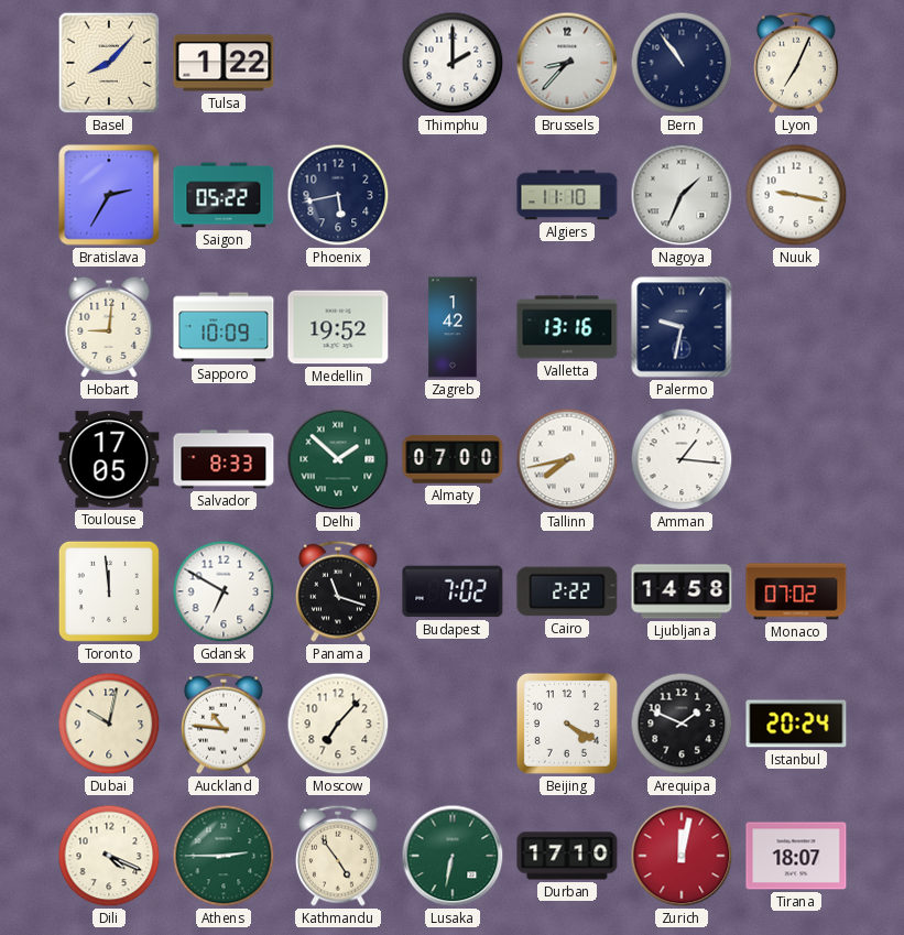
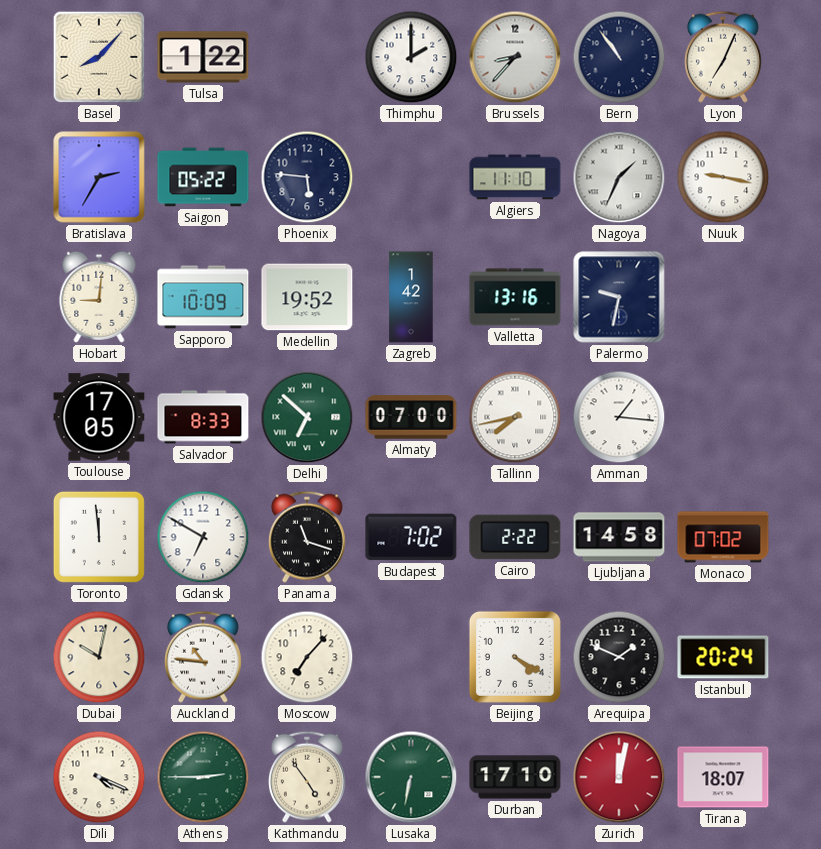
Phoenix: 5:43 -> 5:46 (307, 177)
Delhi: 1:52 -> 6:52 (307, 417)
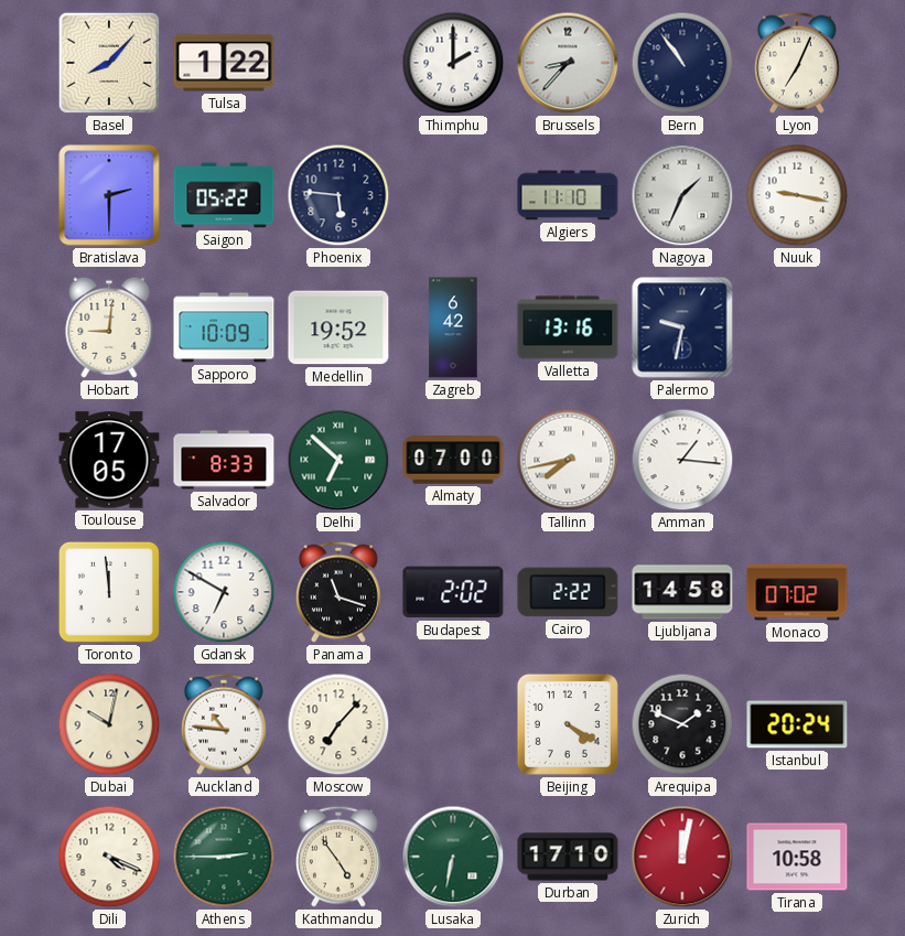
Bratislava: 2:35 -> 2:30 (109, 195)
Zagreb: 1:42 -> 6:42 (453, 327)
Budapest: 7:02 -> 2:02 (453, 592)
Tirana: 18:07 -> 10:58 (797, 857)
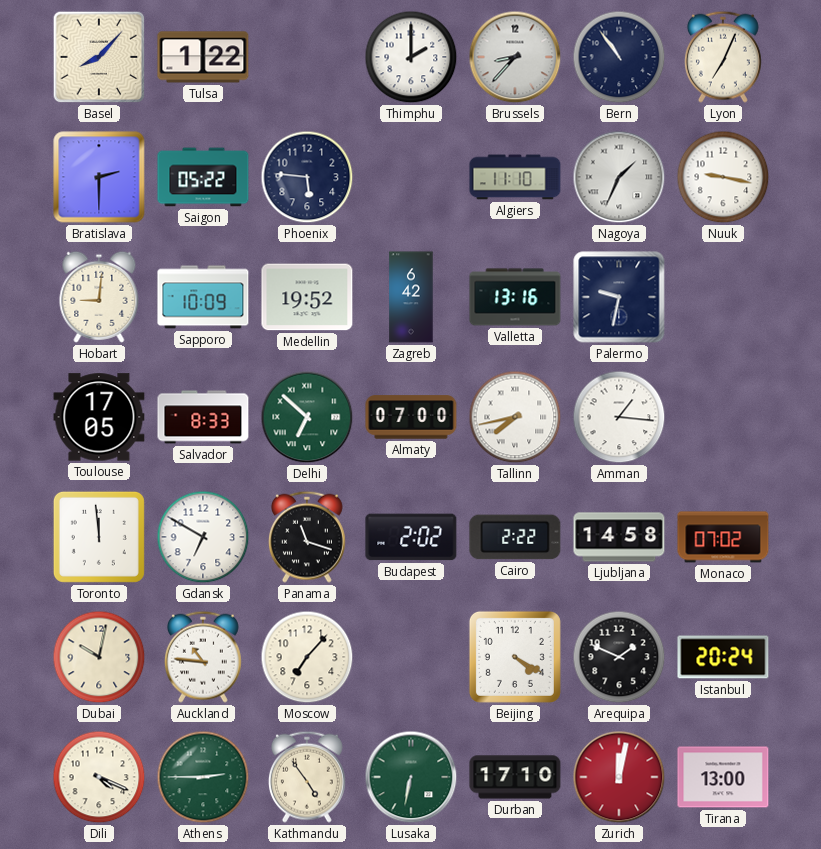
Tirana: 10:58 -> 13:00 (723, 777)
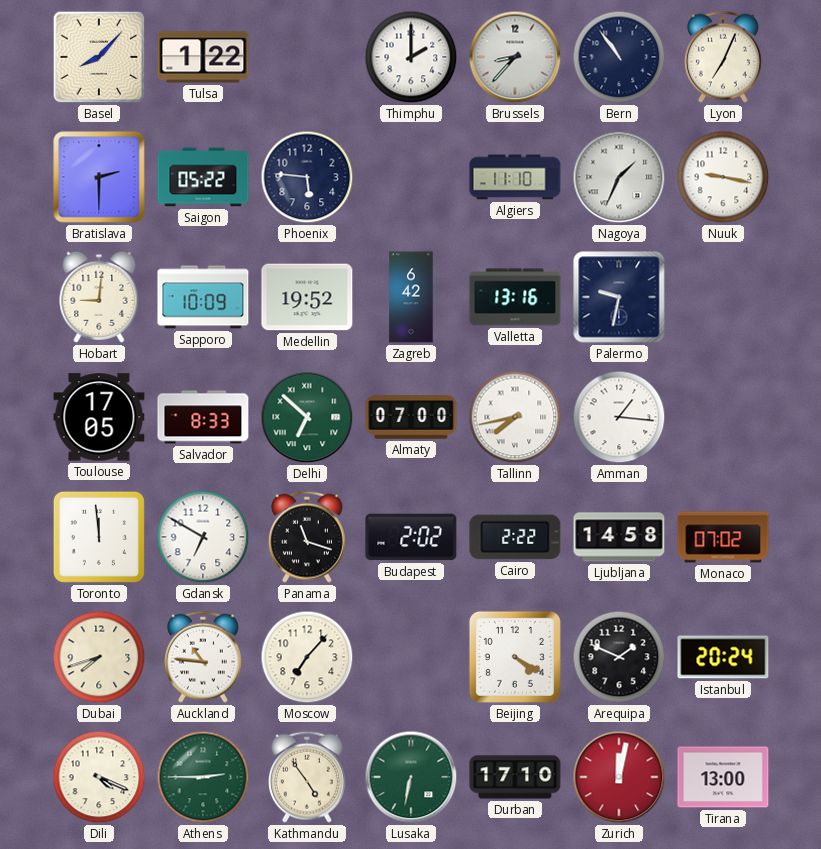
Dubai: 10:02 -> 7:42 (99, 657)
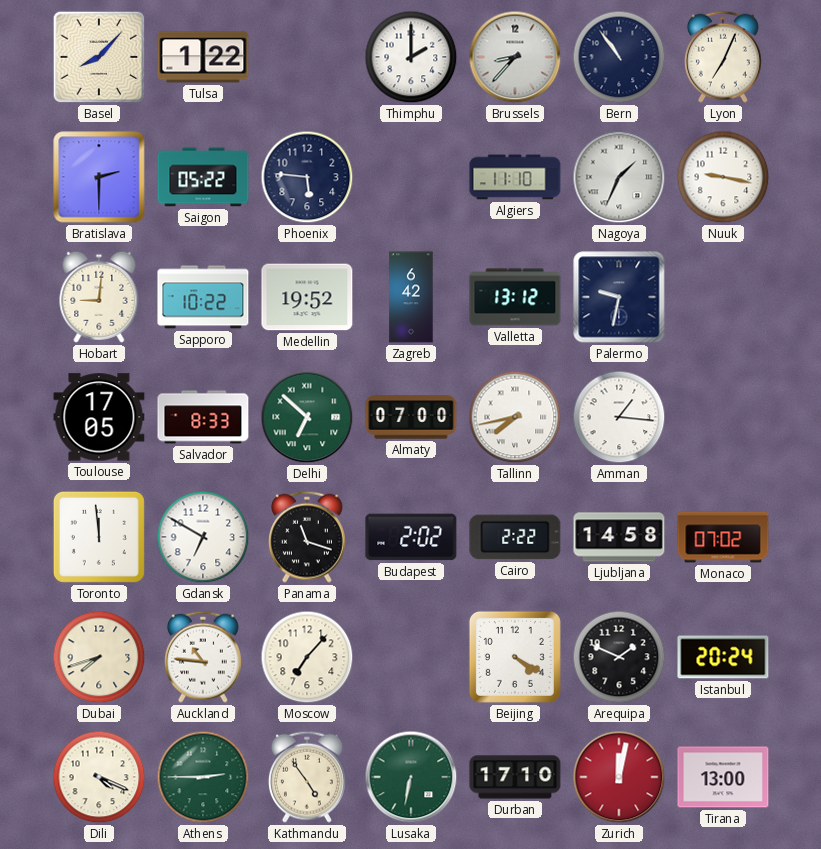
Sapporo: 10:09 -> 10:22 (203, 297)
Valletta: 13:16 -> 13:12 (515, 297)
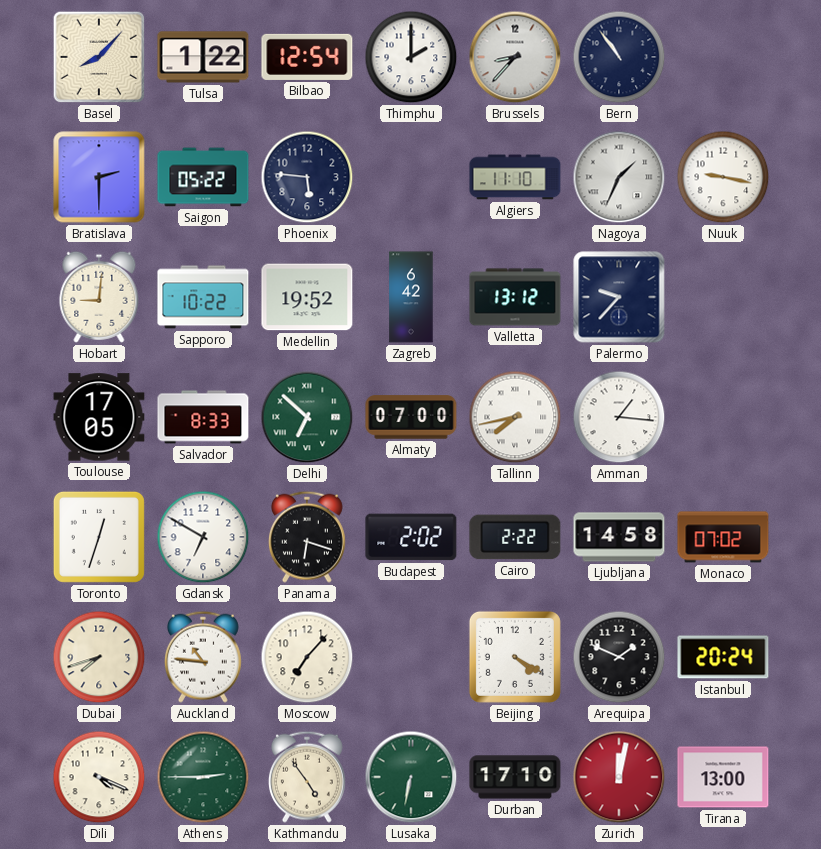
Bilbao: none -> 12:54 (307, 57)
Lyon: 7:04 -> none (723, 57)
Palermo: 9:32 -> 9:37 (619, 297)
Toronto: 11:59 -> 12:33 (99, 537)
Panama: 11:18 -> 6:18 (307, 537)
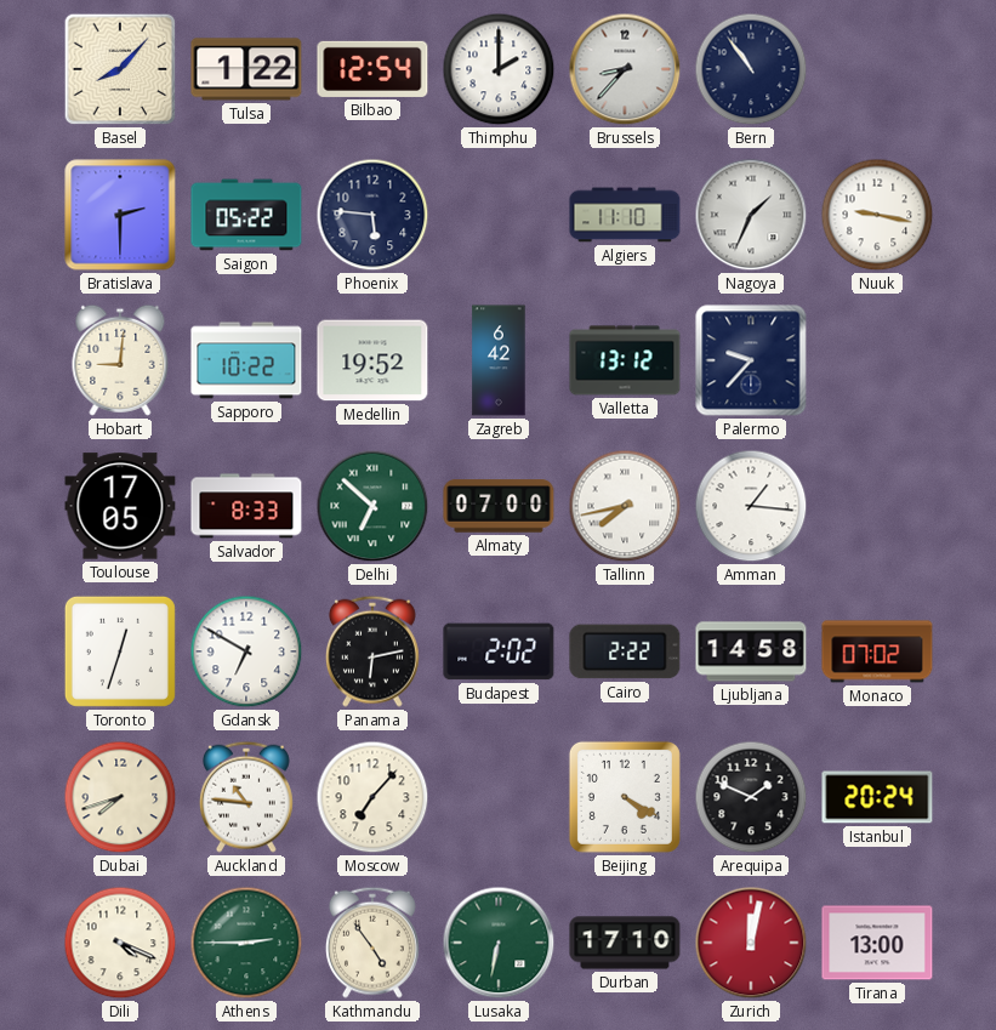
Panama: 6:18 -> 6:13 (372, 651)
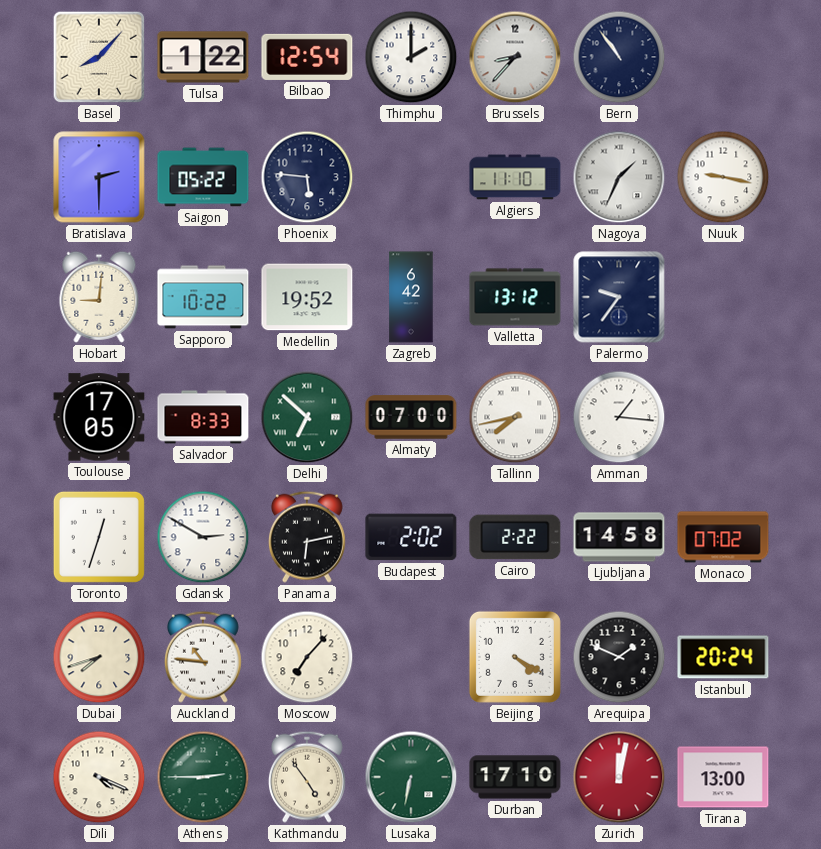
Palermo: 9:37 -> 9:36 (619, 297)
Gdansk: 6:50 -> 2:50 (203, 537)
